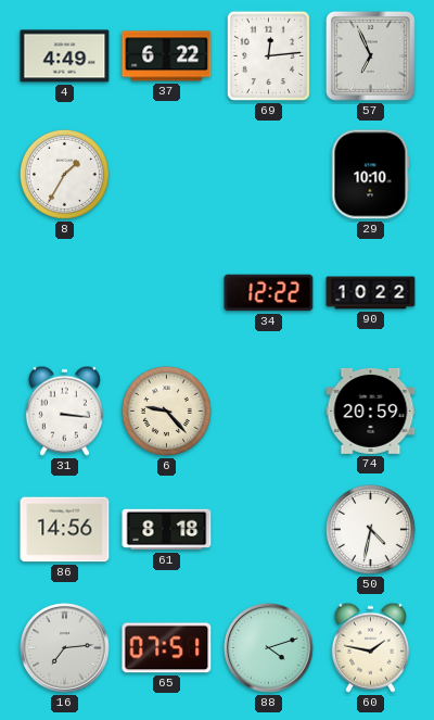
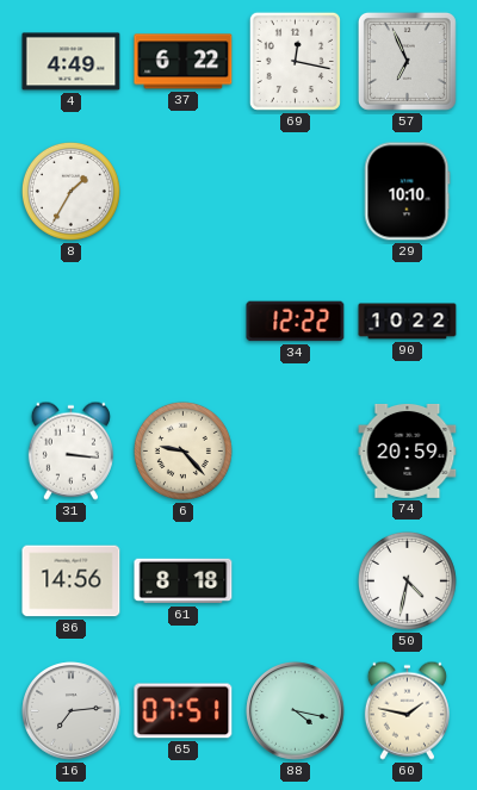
69: 12:14 -> 12:17 (295, 61)
88: 4:12 -> 4:17 (296, 711)
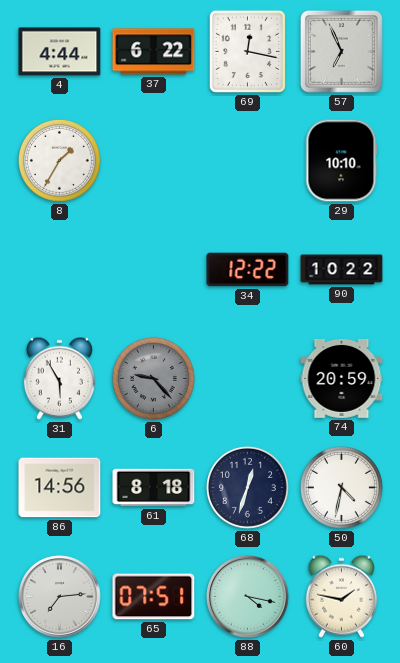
4: 4:49 -> 4:44 (60, 52)
31: 3:16 -> 5:55 (59, 378)
6 dial: cream -> grey (153, 378)
68: none -> 12:33 (247, 487)
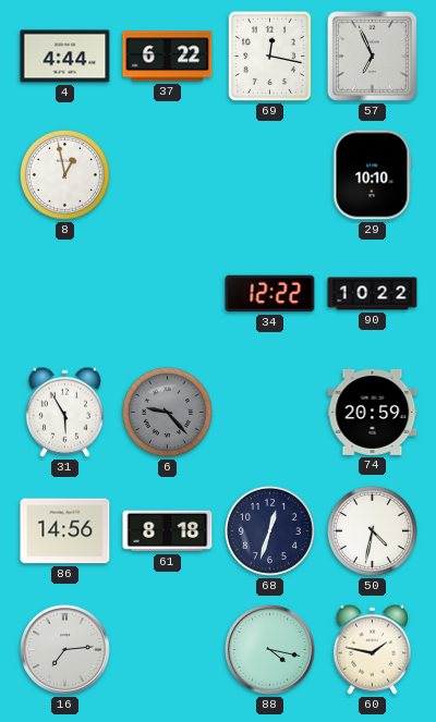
8: 1:35 -> 12:58 (64, 174)
65: 07:51 -> none (154, 597)
